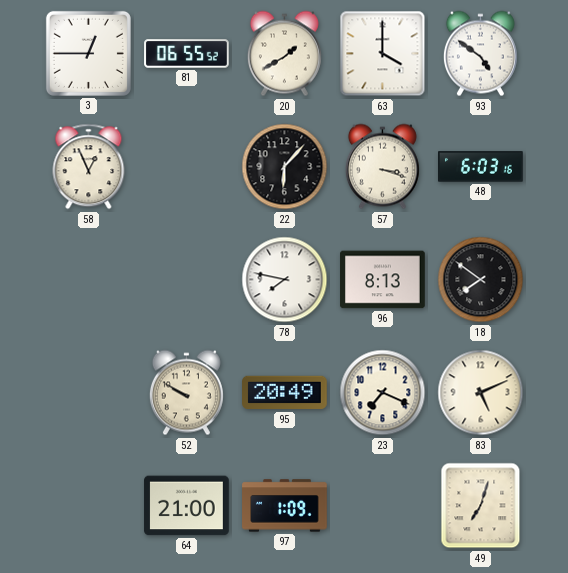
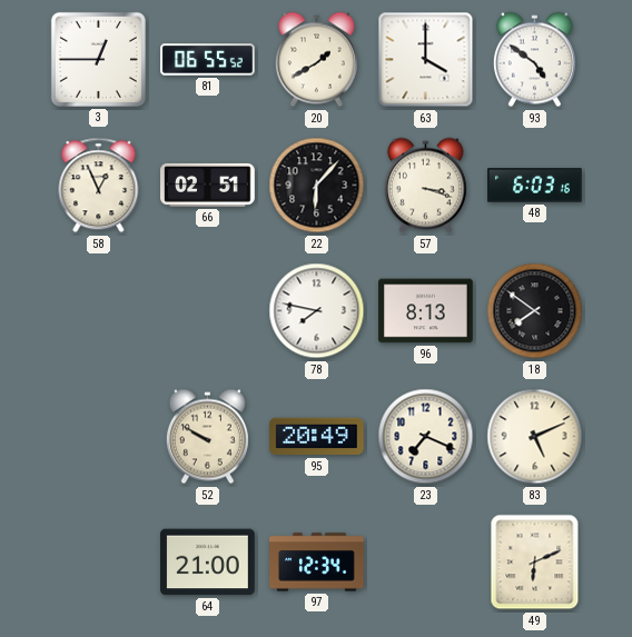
66: none -> 02:51 (208, 185)
97: 1:09 -> 12:34 (317, 563)
49: 7:03 -> 6:11 (535, 563)
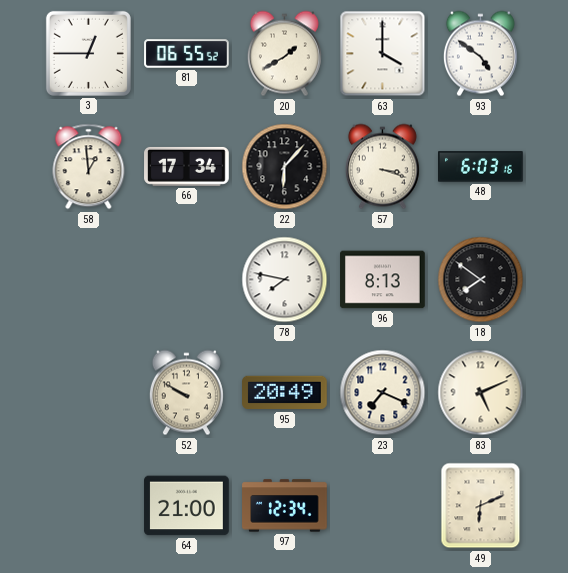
58: 12:56 -> 12:59 (89, 167)
66: 02:51 -> 17:34 (187, 166)
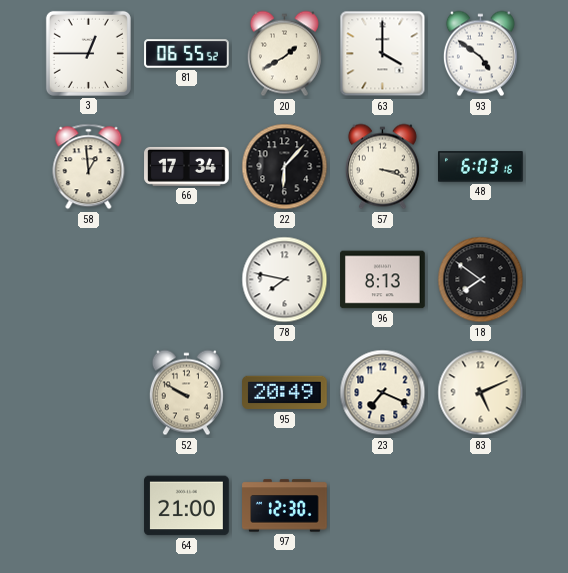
97: 12:34 -> 12:30 (285, 506)
49: 6:11 -> none (481, 506)
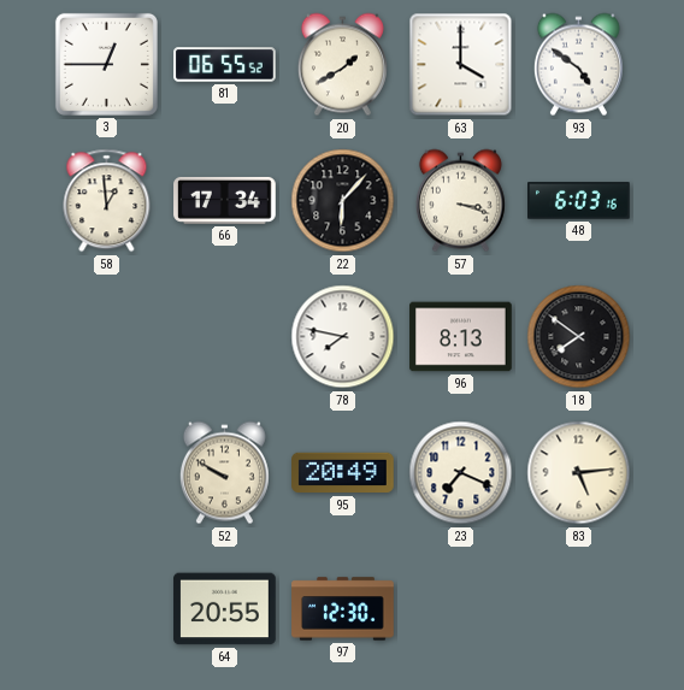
83: 5:11 -> 5:14 (579, 473)
64: 21:00 -> 20:55 (225, 609)
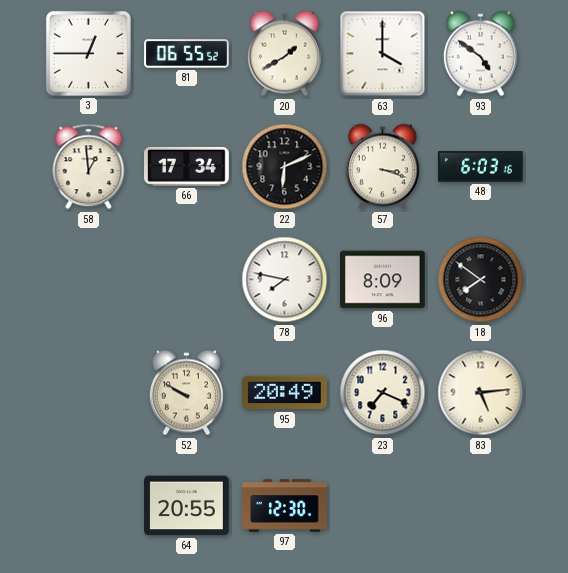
22: 6:07 -> 6:11 (285, 167)
96: 8:13 -> 8:09 (383, 280)
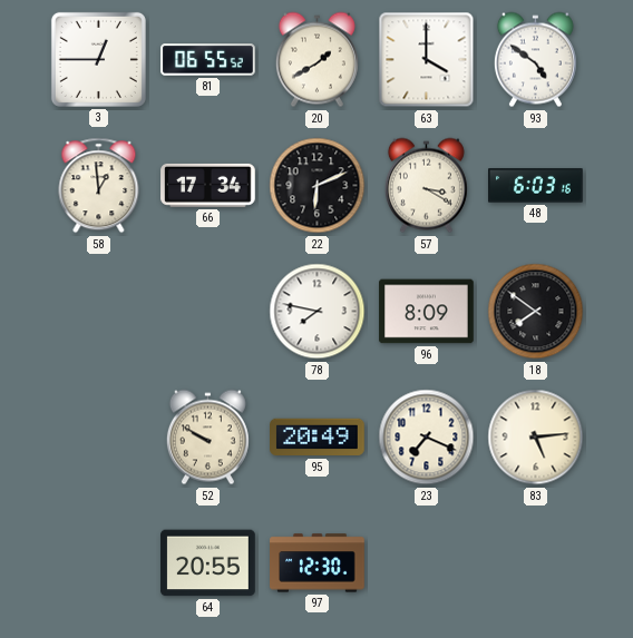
57: 3:18 -> 3:20 (426, 186)
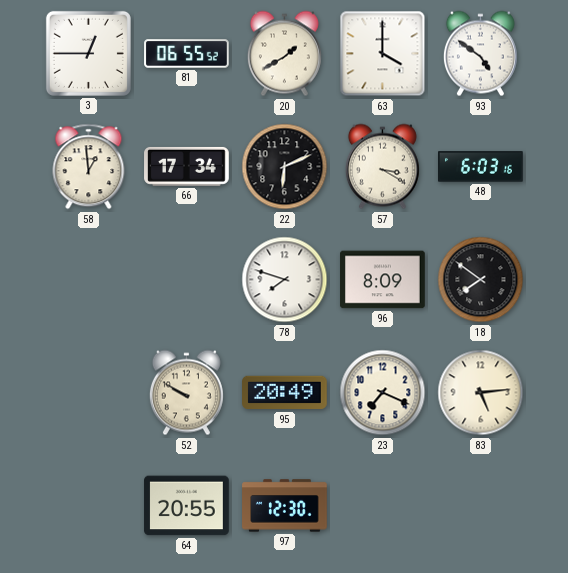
78: 7:47 -> 7:48 (285, 280)
